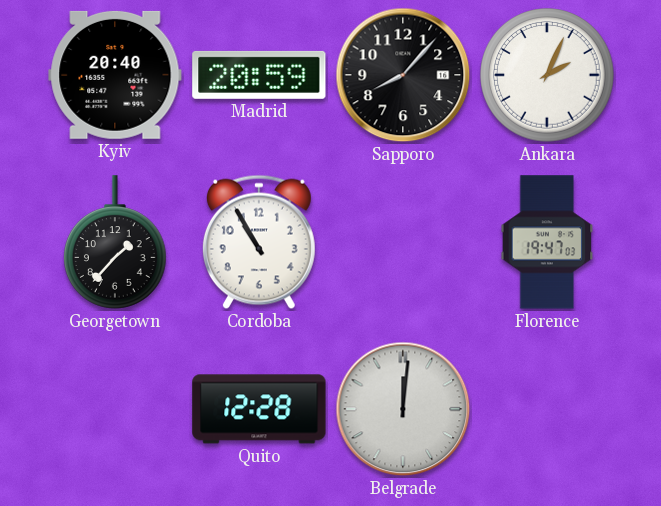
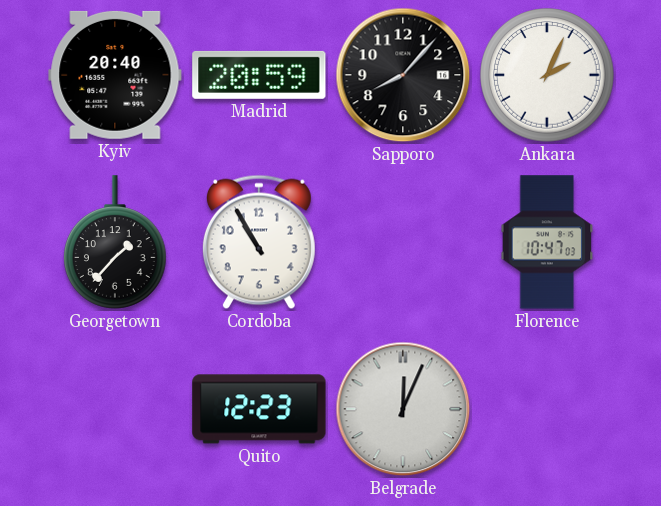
Florence: 19:47 -> 10:47 (547, 242)
Quito: 12:28 -> 12:23 (259, 409)
Belgrade: 12:01 -> 12:04 (403, 409)
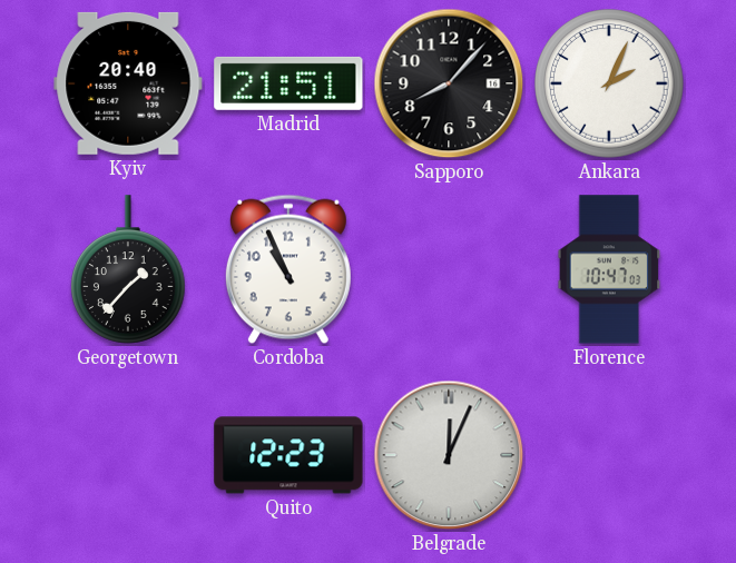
Madrid: 20:59 -> 21:51 (288, 83)
Cordoba: 10:55 -> 10:56 (288, 269)
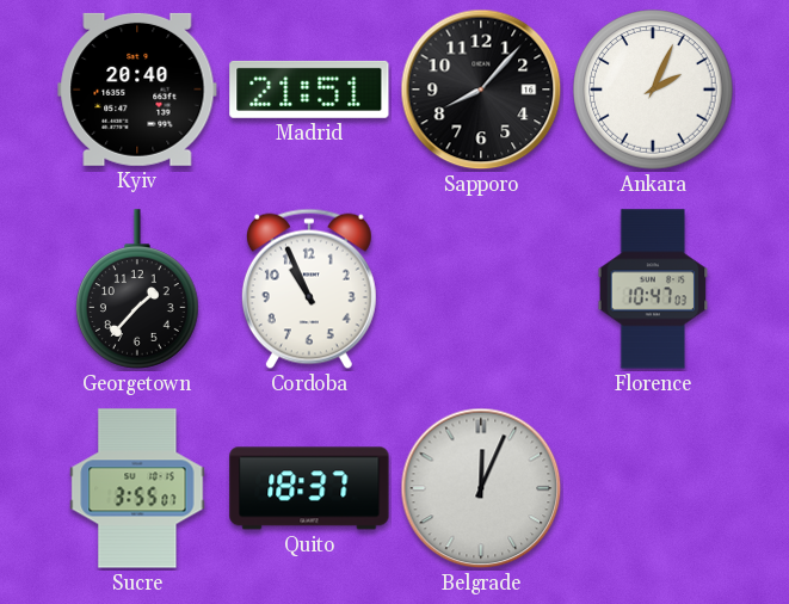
Sucre: none -> 3:55 (137, 488)
Quito: 12:23 -> 18:37 (309, 488)
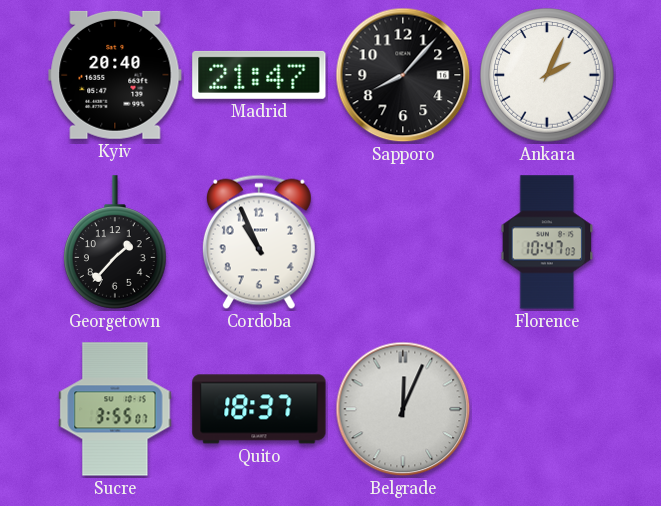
Madrid: 21:51 -> 21:47 (259, 75)
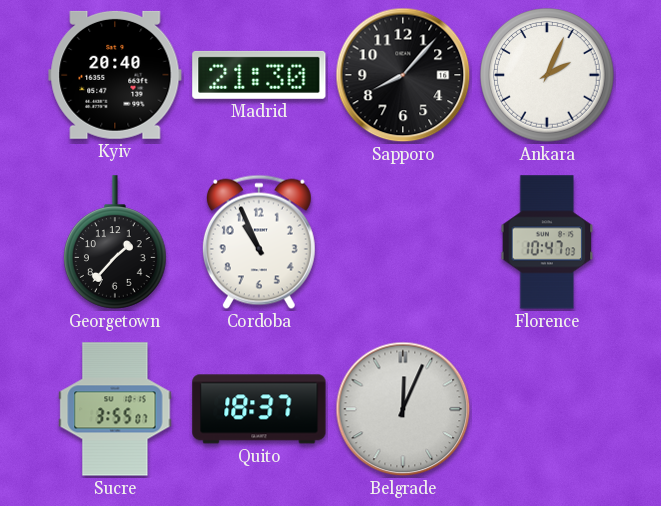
Madrid: 21:47 -> 21:30 (259, 75)
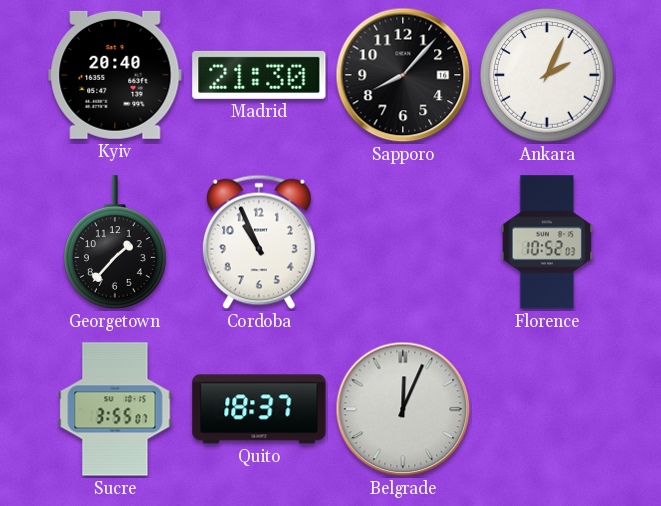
Florence: 10:47 -> 10:52 (547, 242)
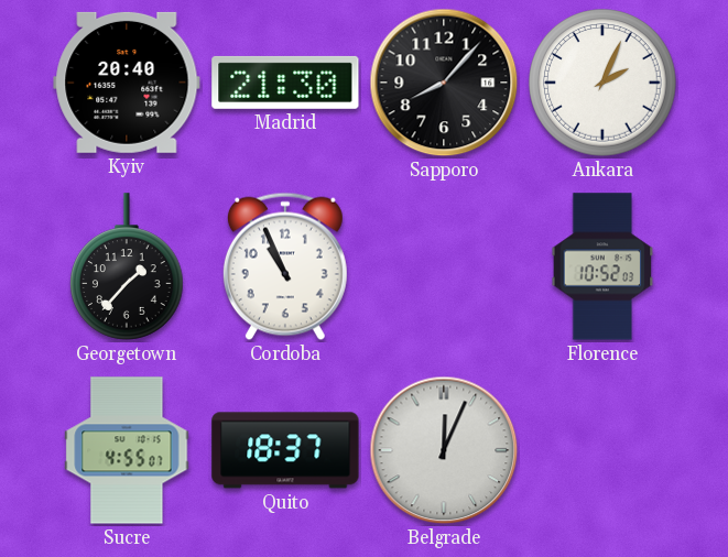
Sucre: 3:55 -> 4:55 (127, 450)
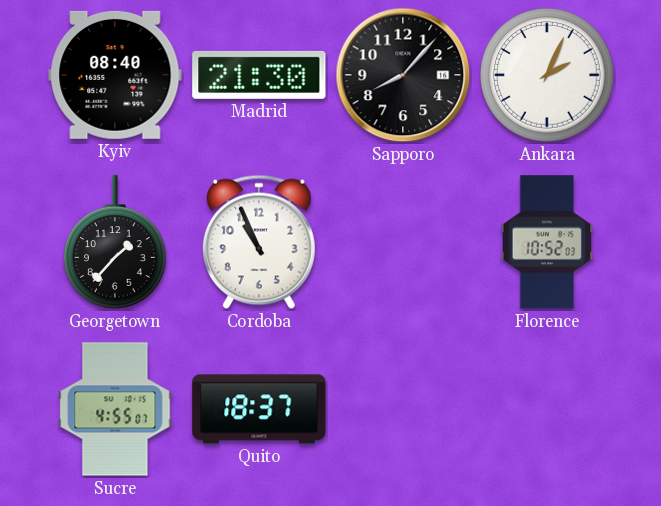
Kyiv: 20:40 -> 08:40 (115, 75)
Belgrade: 12:04 -> none (444, 450)
